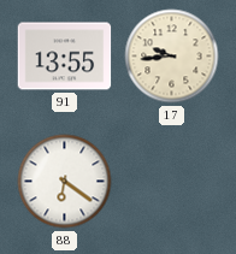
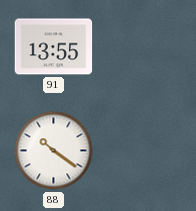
17: 9:44 -> none (172, 57)
88: 6:21 -> 10:21 (54, 151)
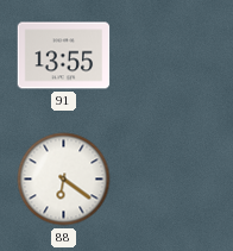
88: 10:21 -> 6:21 (64, 180)
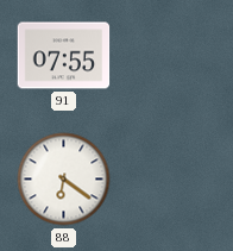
91: 13:55 -> 07:55 (64, 56)
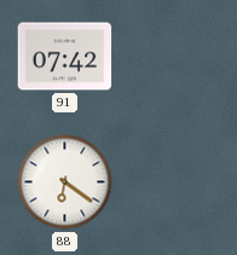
91: 07:55 -> 07:42 (65, 57)
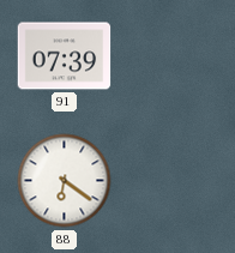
91: 07:42 -> 07:39 (65, 56)
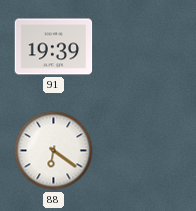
91: 07:39 -> 19:39 (54, 47)
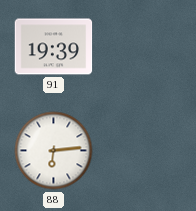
88: 6:21 -> 6:14 (54, 151)
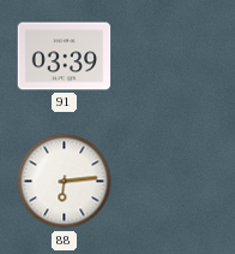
91: 19:39 -> 03:39 (65, 57)
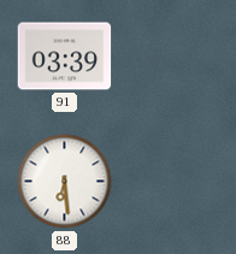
88: 6:14 -> 6:29 (65, 182)
